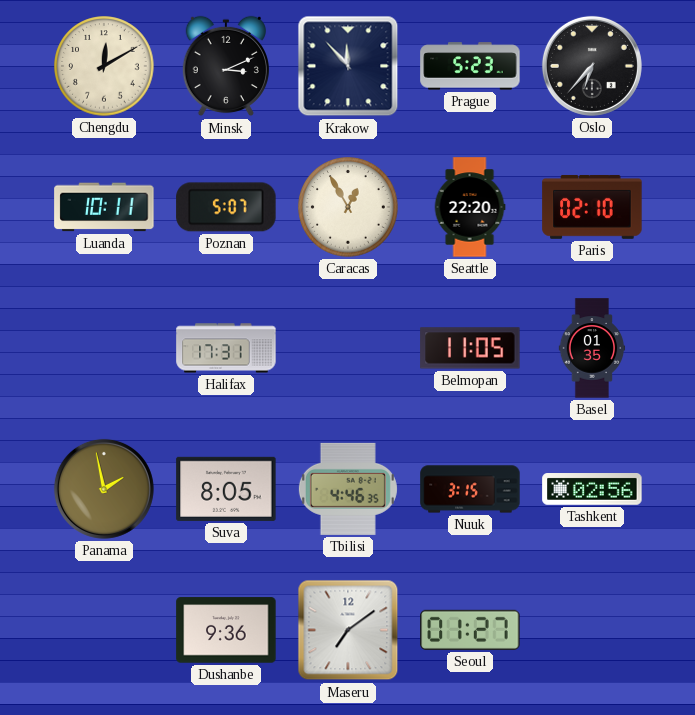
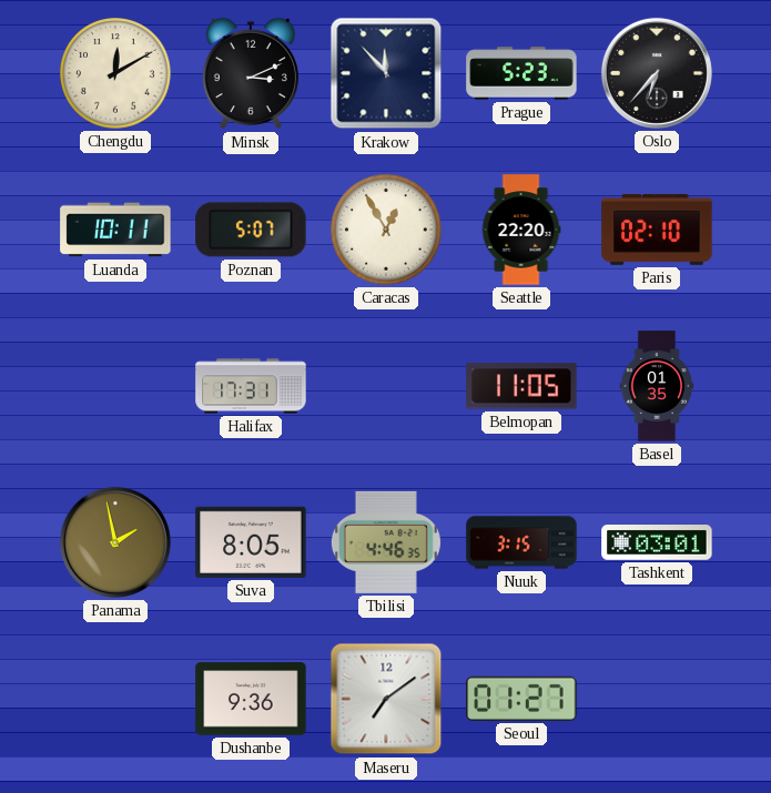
Tashkent: 02:56 -> 03:01 (657, 543)
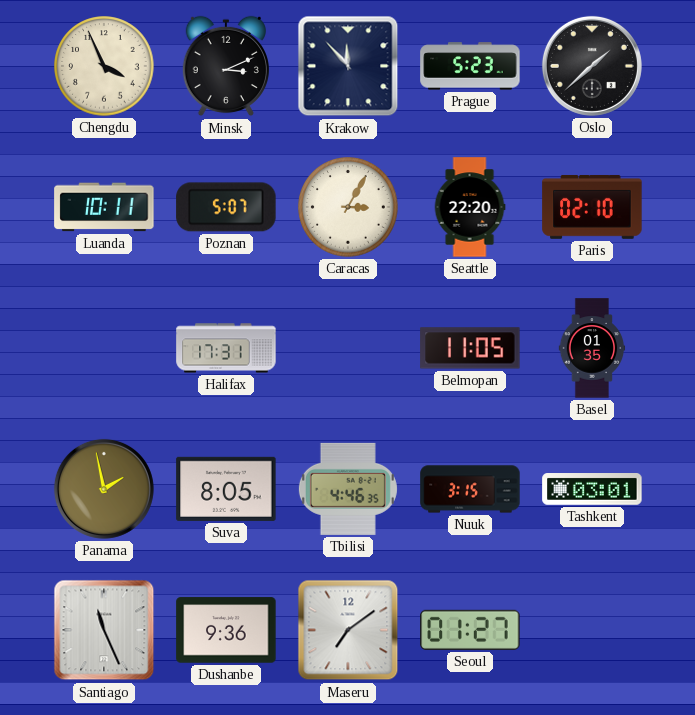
Chengdu: 12:10 -> 3:56 (104, 66)
Oslo: 6:37 -> 1:38 (592, 66)
Caracas: 12:55 -> 3:05 (348, 207)
Santiago: none -> 11:26 (104, 630)
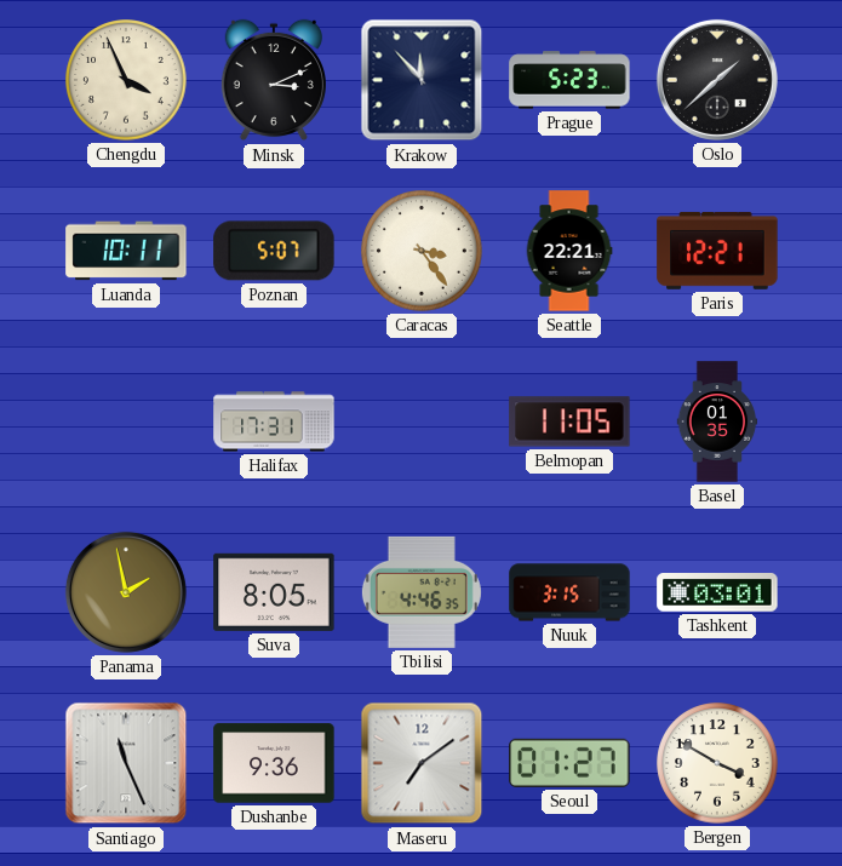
Caracas: 3:05 -> 3:24 (422, 251)
Seattle: 22:20 -> 22:21 (569, 251)
Paris: 02:10 -> 12:21 (717, 251)
Bergen: none -> 3:50 (717, 763)
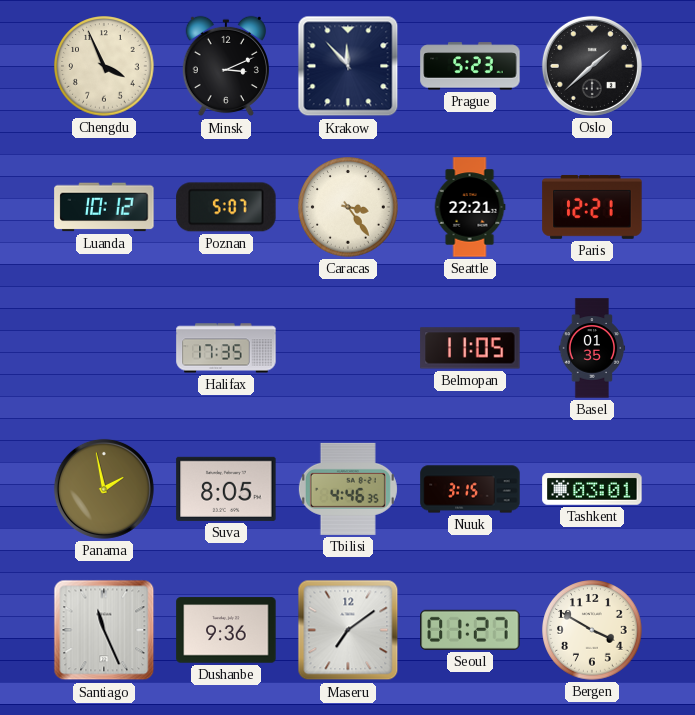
Luanda: 10:11 -> 10:12 (104, 207)
Halifax: 17:31 -> 17:35 (226, 348)
